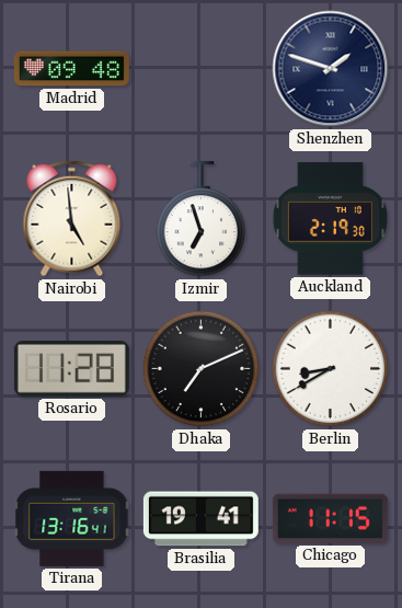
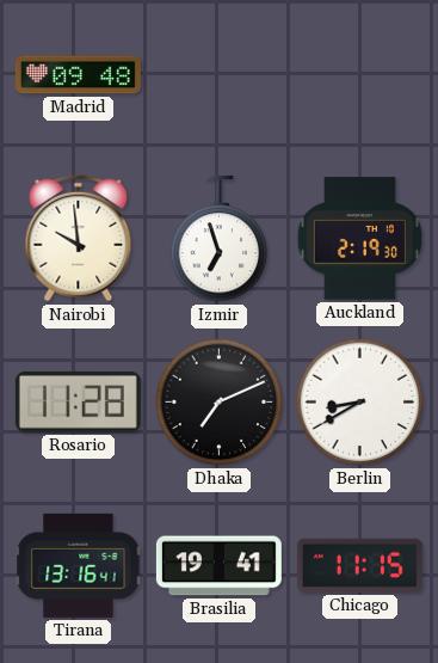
Shenzhen: 1:48 -> none (331, 69)
Nairobi: 4:59 -> 9:59 (79, 239)
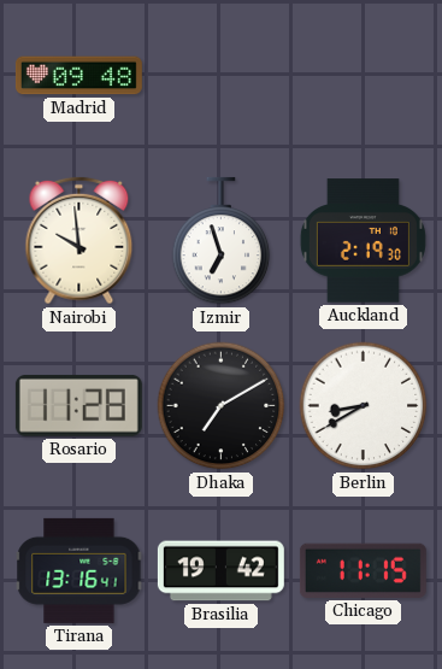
Dhaka: 7:11 -> 7:10 (222, 406)
Brasilia: 19:41 -> 19:42 (220, 571)
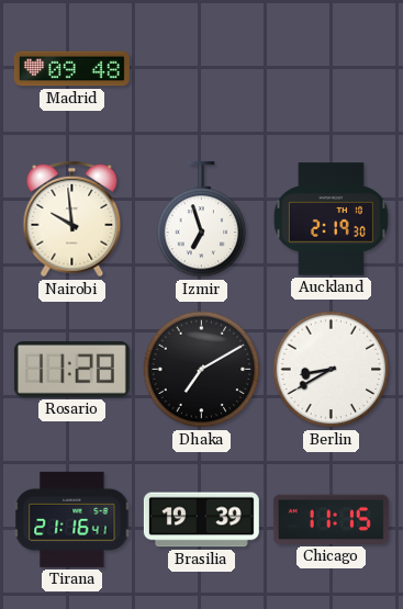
Tirana: 13:16 -> 21:16 (72, 519)
Brasilia: 19:42 -> 19:39 (201, 520)
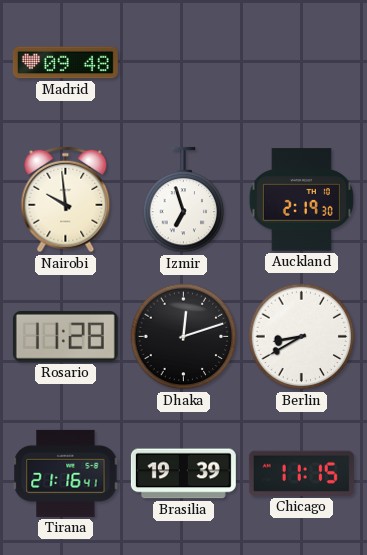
Dhaka: 7:10 -> 12:12 (184, 337)
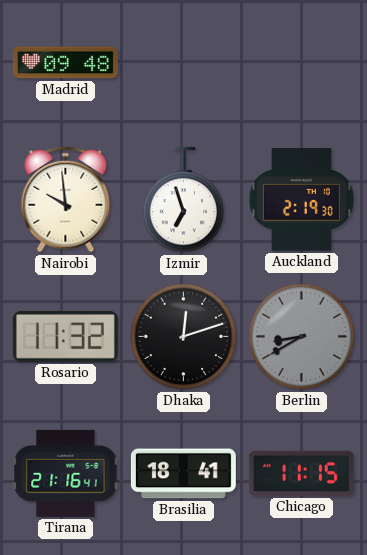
Rosario: 11:28 -> 11:32 (65, 336)
Berlin dial: white -> grey (302, 337)
Brasilia: 19:39 -> 18:41 (183, 474)
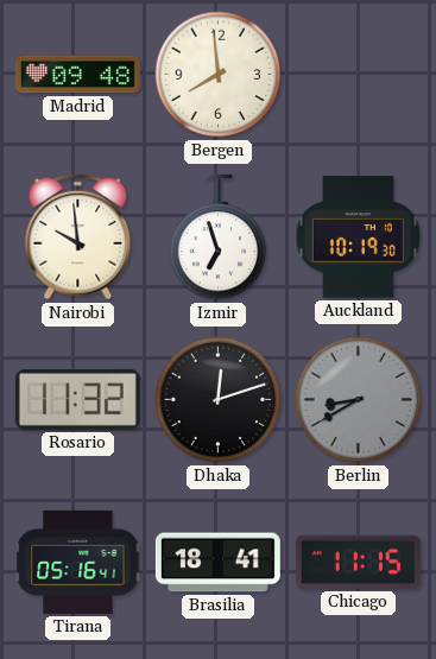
Bergen: none -> 7:59 (219, 75)
Auckland: 2:19 -> 10:19 (358, 237)
Tirana: 21:16 -> 05:16 (78, 562)
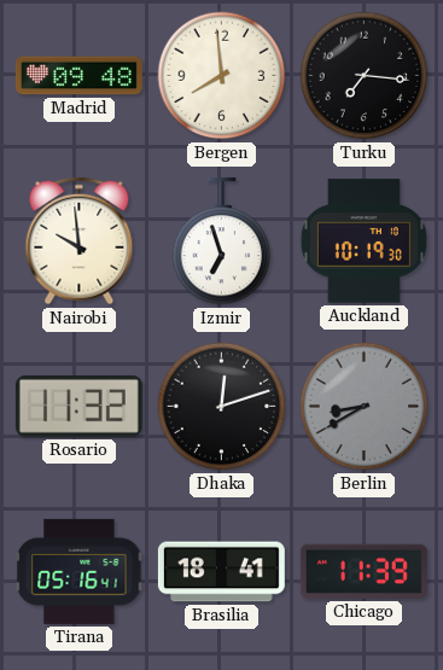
Turku: none -> 7:16 (365, 76)
Chicago: 11:15 -> 11:39 (363, 571)
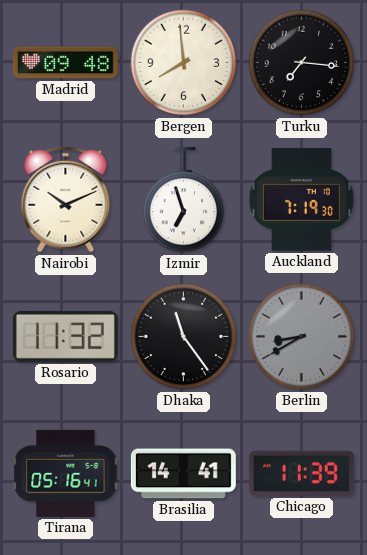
Nairobi: 9:59 -> 10:11 (66, 200)
Auckland: 10:19 -> 7:19 (301, 200)
Dhaka: 12:12 -> 11:24 (184, 337)
Brasilia: 18:41 -> 14:41 (183, 474)
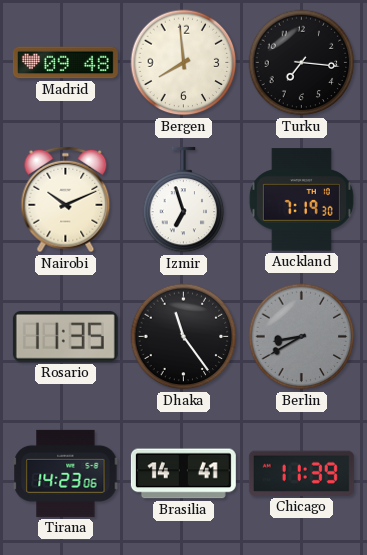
Rosario: 11:32 -> 11:35 (65, 336)
Tirana: 05:16 -> 14:23 (66, 473)
